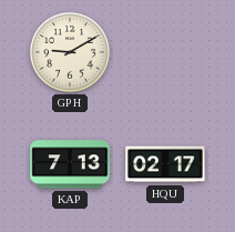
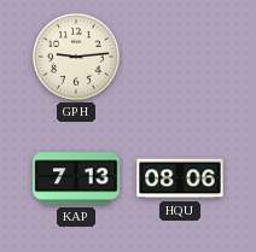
GPH: 9:10 -> 9:14 (76, 57)
HQU: 02:17 -> 08:06 (180, 178)
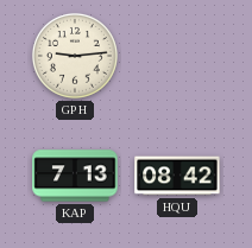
HQU: 08:06 -> 08:42 (177, 176)
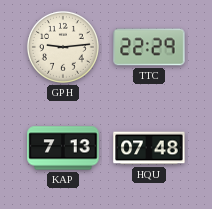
TTC: none -> 22:29 (149, 47)
HQU: 08:42 -> 07:48 (149, 148)
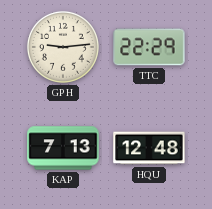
HQU: 07:48 -> 12:48 (149, 148)
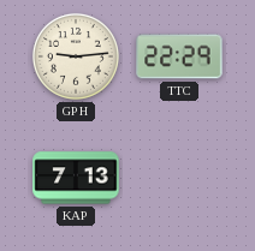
HQU: 12:48 -> none (149, 148)
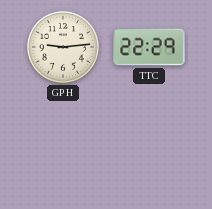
KAP: 7:13 -> none (76, 178)
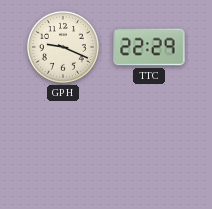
GPH: 9:14 -> 9:19 (63, 47)
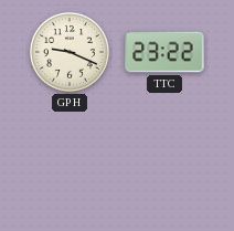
TTC: 22:29 -> 23:22 (164, 52)
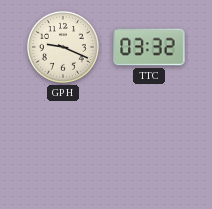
TTC: 23:22 -> 03:32 (149, 47)
